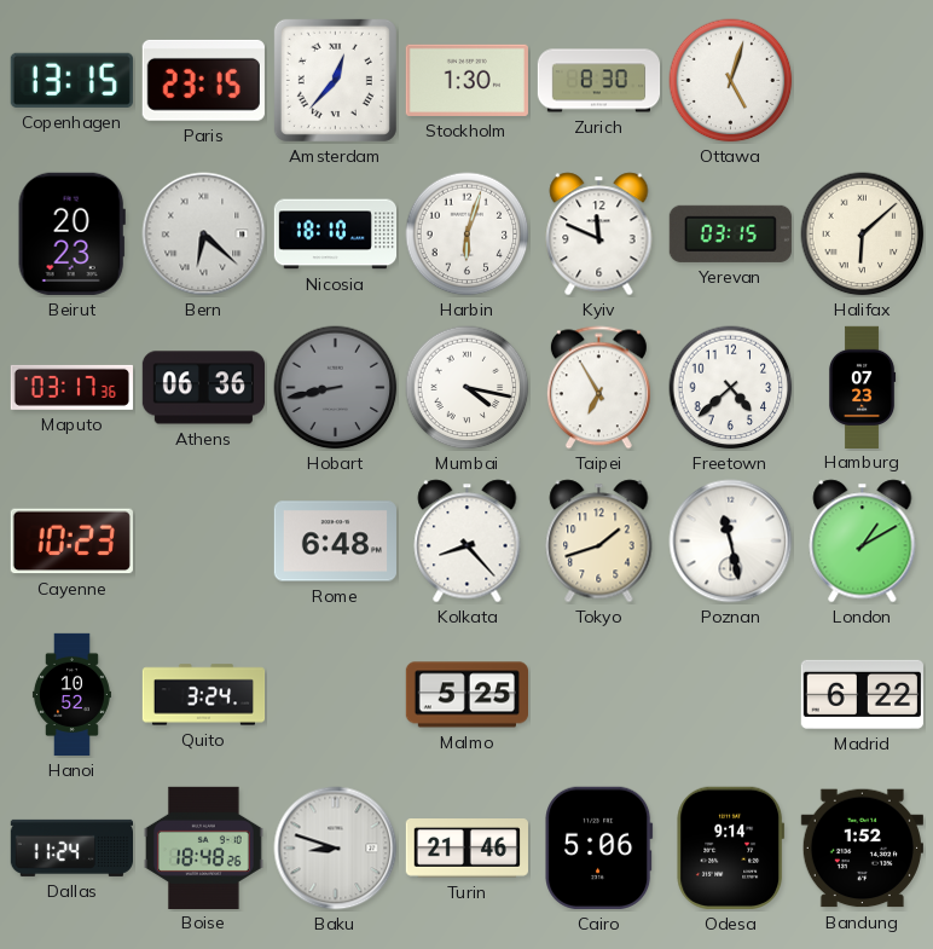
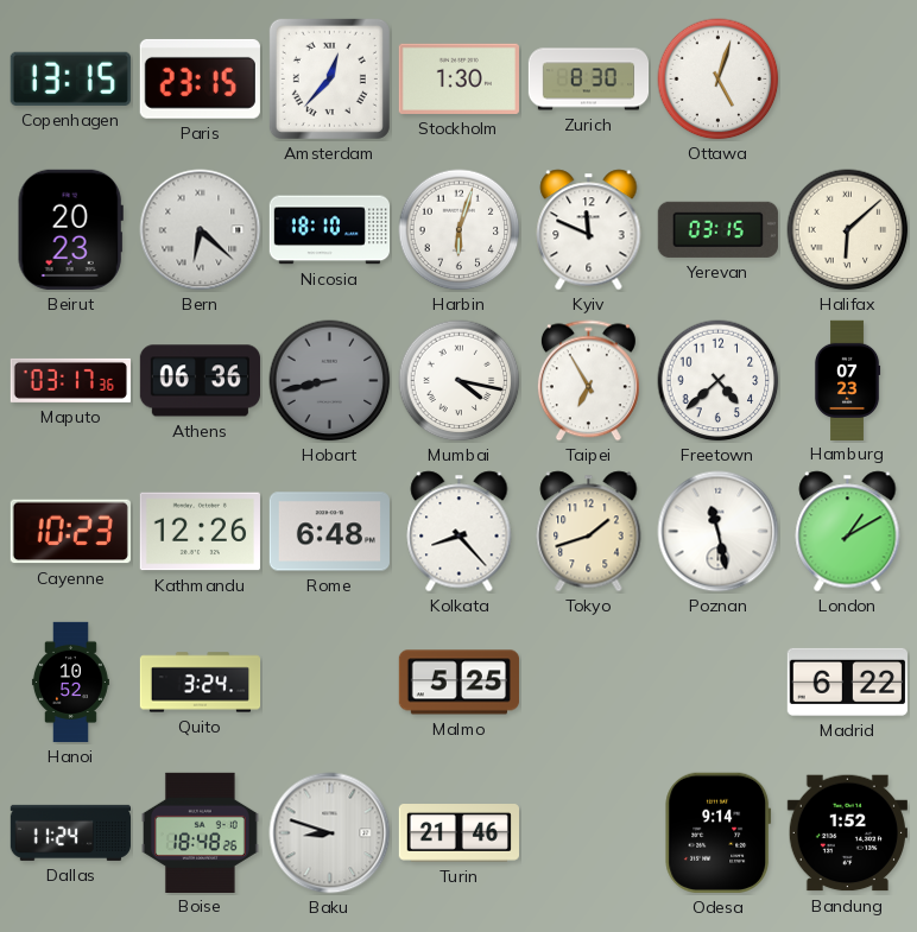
Kathmandu: none -> 12:26 (200, 532)
Cairo: 5:06 -> none (599, 847)
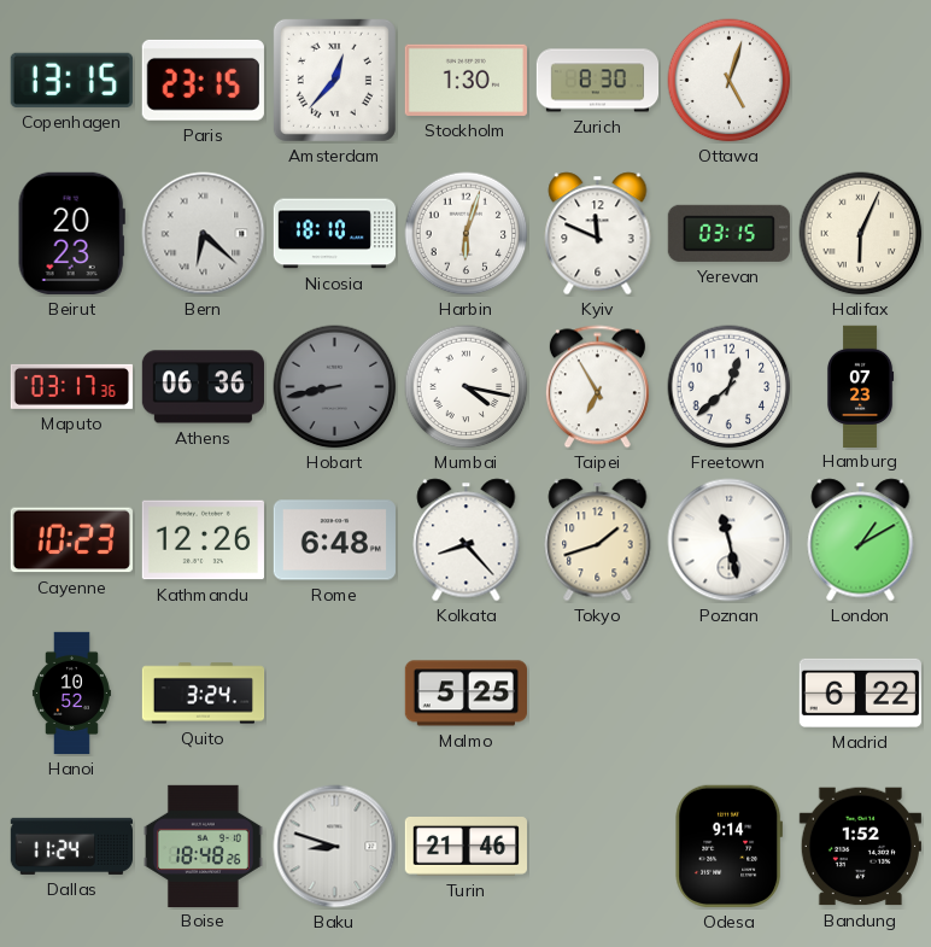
Halifax: 6:08 -> 6:04 (861, 234)
Freetown: 4:38 -> 12:38 (730, 387)
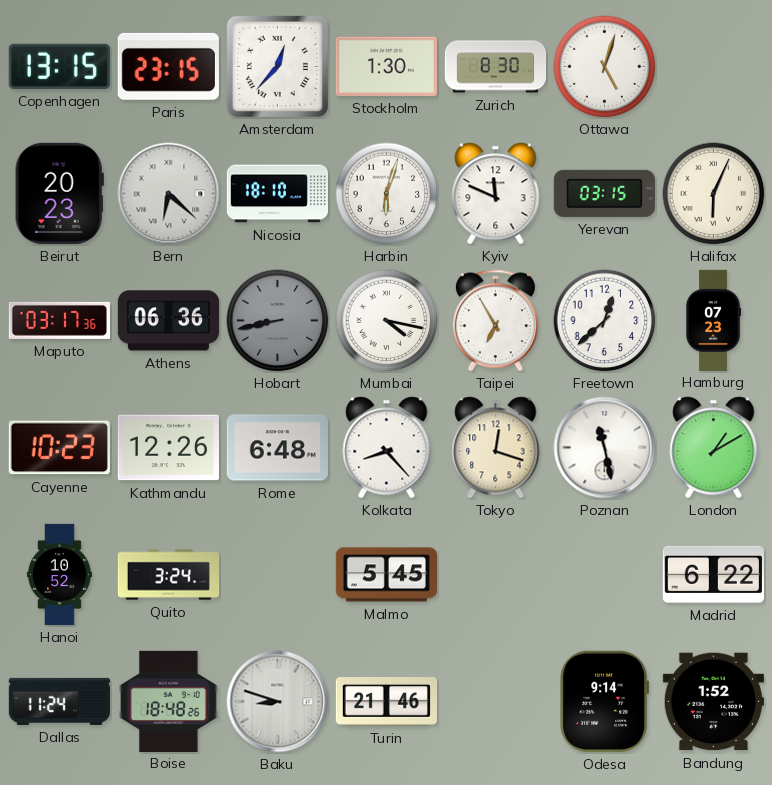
Tokyo: 1:42 -> 12:18 (496, 448)
Malmo: 5:25 -> 5:45 (386, 575)
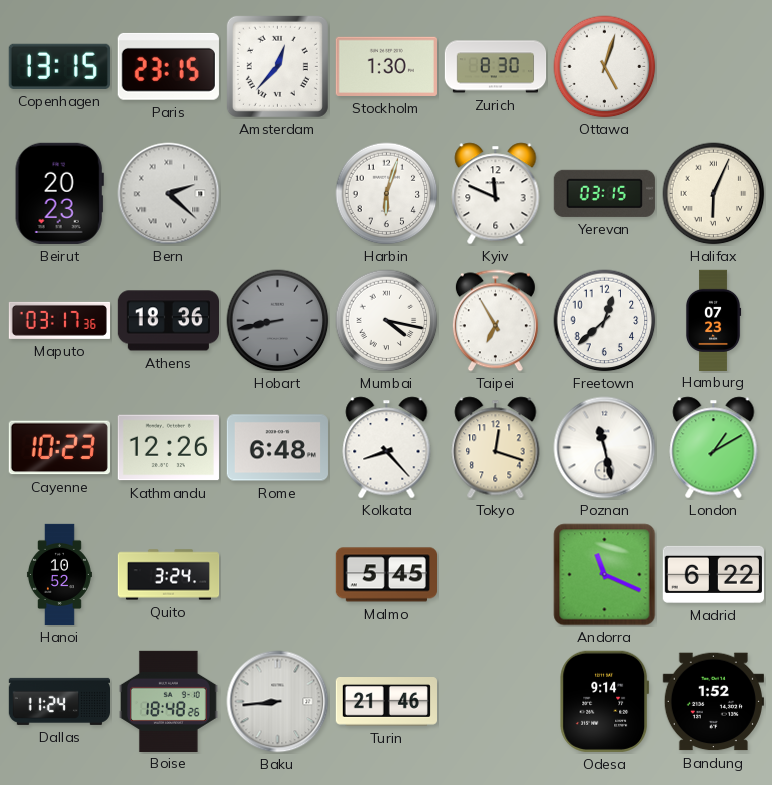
Bern: 6:22 -> 2:22 (169, 194)
Nicosia: 18:10 -> none (277, 194)
Athens: 06:36 -> 18:36 (168, 321)
Andorra: none -> 11:19 (605, 575)
Baku: 8:48 -> 8:44 (278, 702)
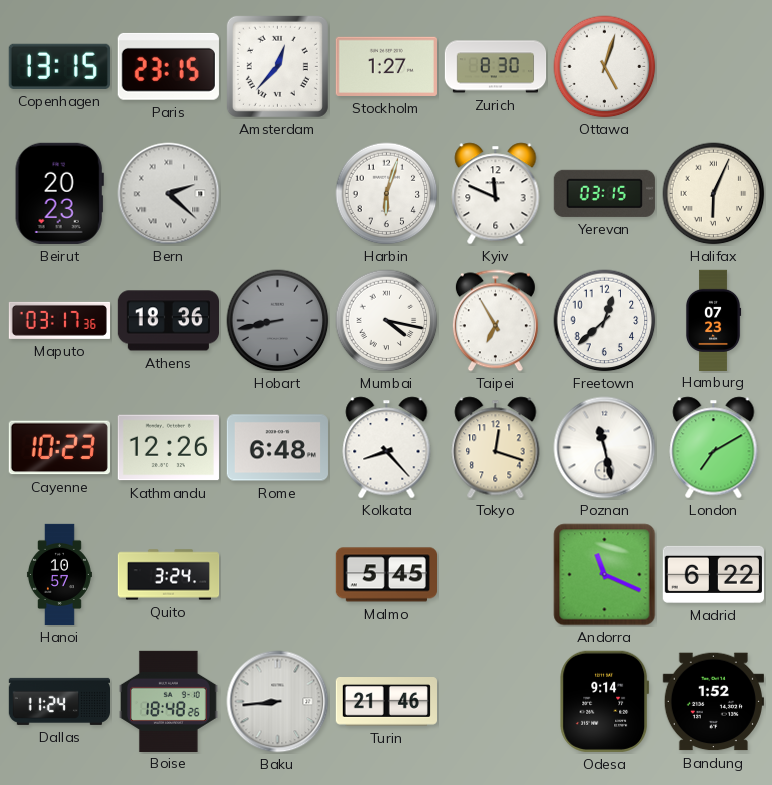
Stockholm: 1:30 -> 1:27 (386, 66)
London: 1:10 -> 7:10 (714, 448)
Hanoi: 10:52 -> 10:57 (59, 575)
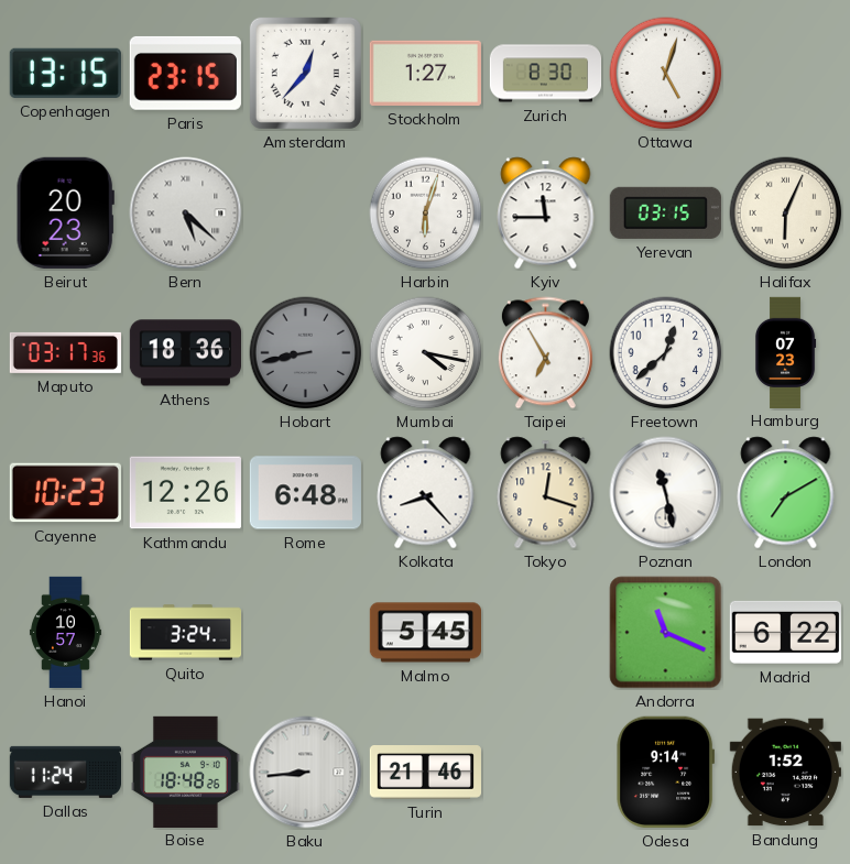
Bern: 2:22 -> 5:22 (186, 214)
Kyiv: 11:49 -> 11:45 (546, 214)
